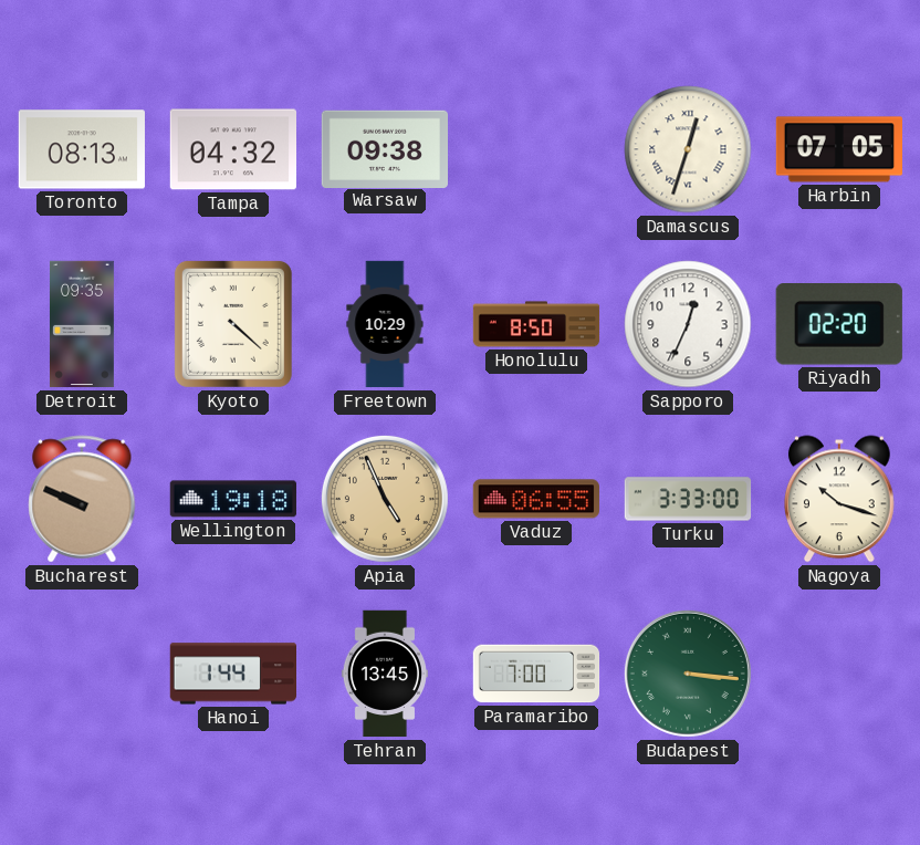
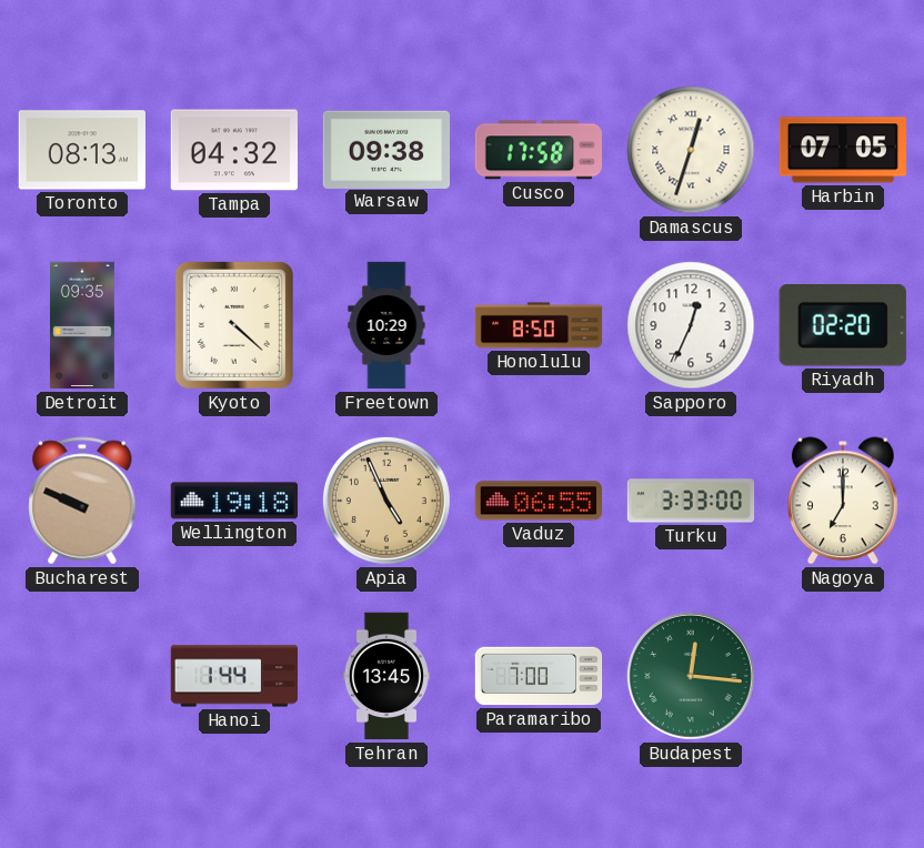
Cusco: none -> 17:58 (539, 150)
Nagoya: 10:18 -> 7:00 (844, 501)
Budapest: 3:16 -> 12:16 (691, 676)
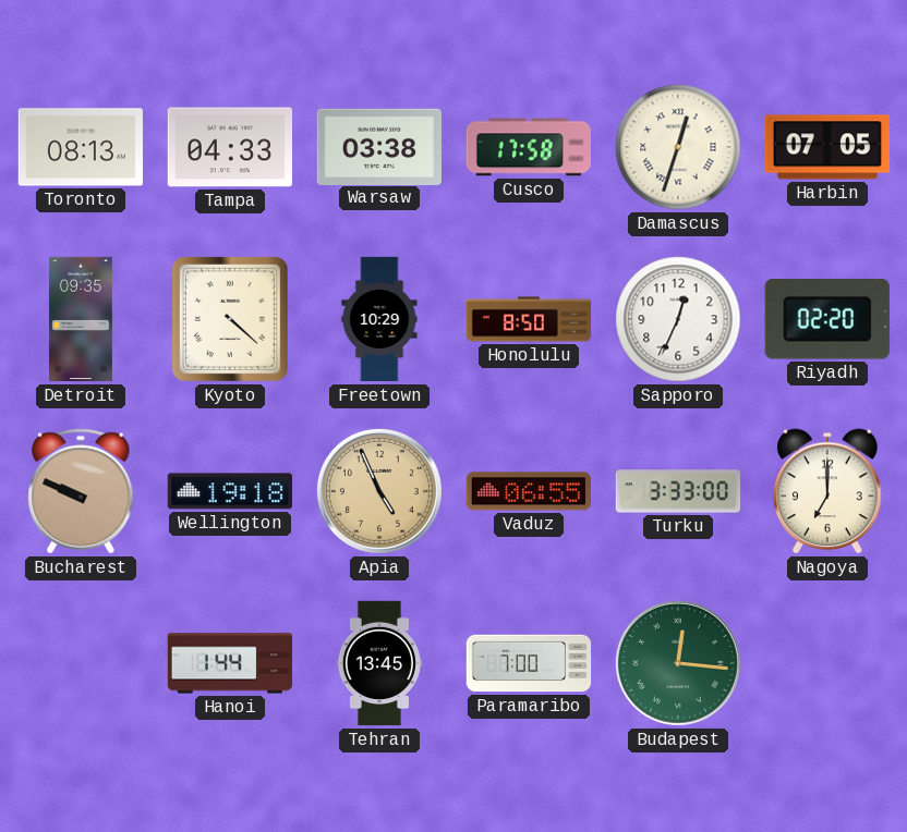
Tampa: 04:32 -> 04:33 (229, 147)
Warsaw: 09:38 -> 03:38 (378, 146)
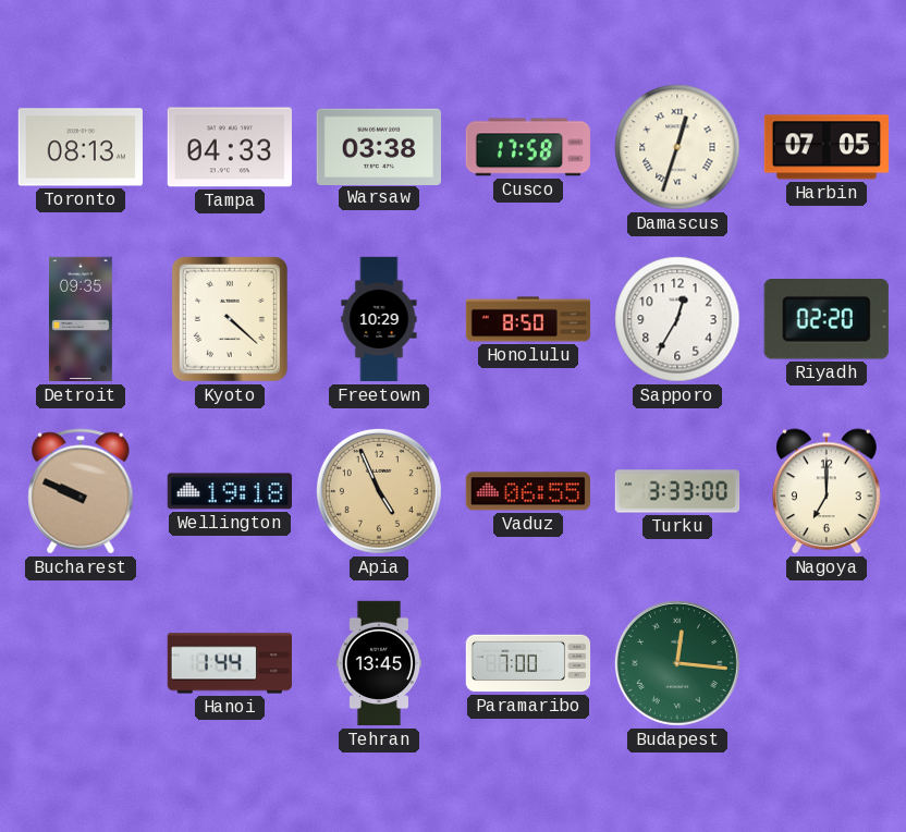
Sapporo: 12:34 -> 12:35 (677, 319)
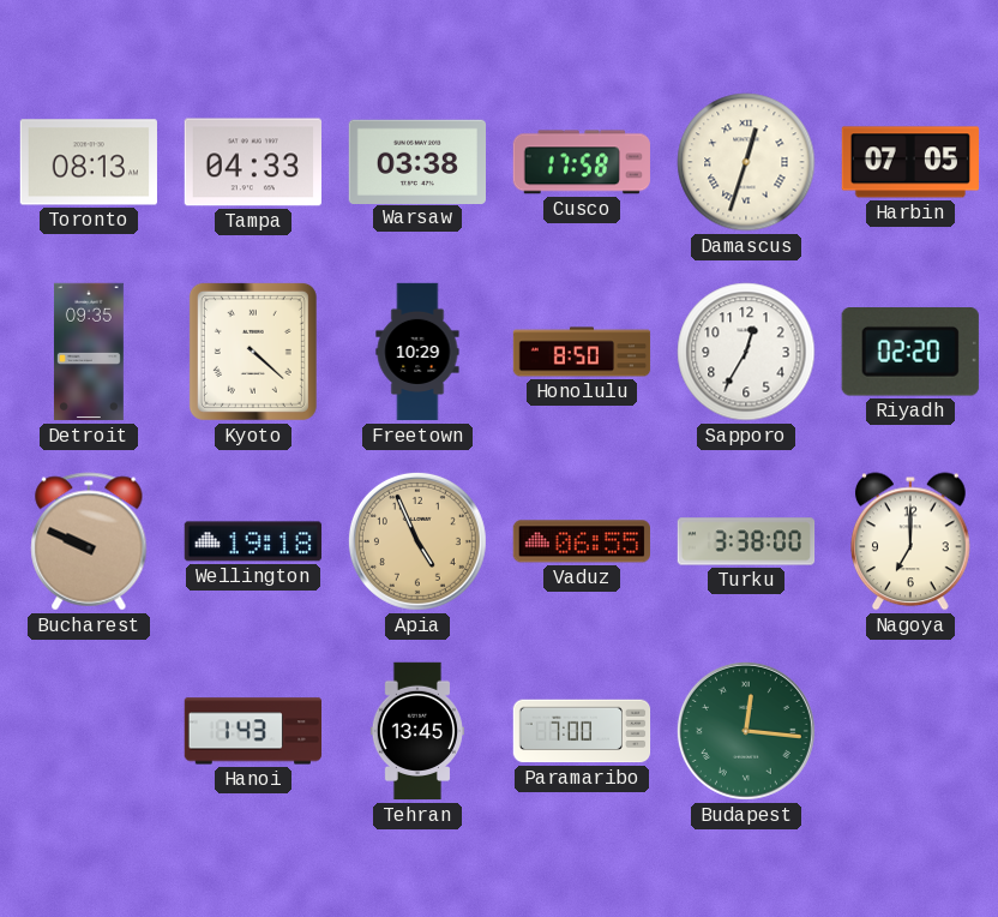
Turku: 3:33 -> 3:38 (746, 541)
Hanoi: 1:44 -> 1:43 (252, 731)
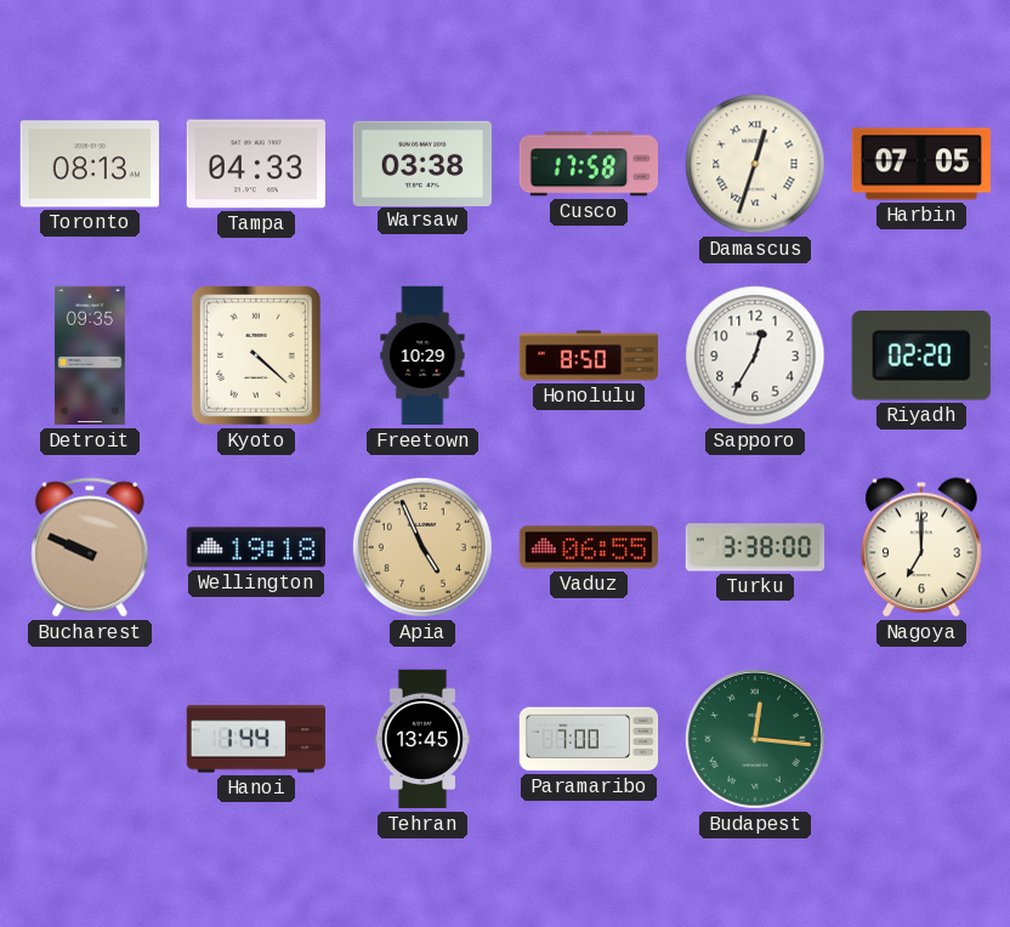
Hanoi: 1:43 -> 1:44 (255, 739)
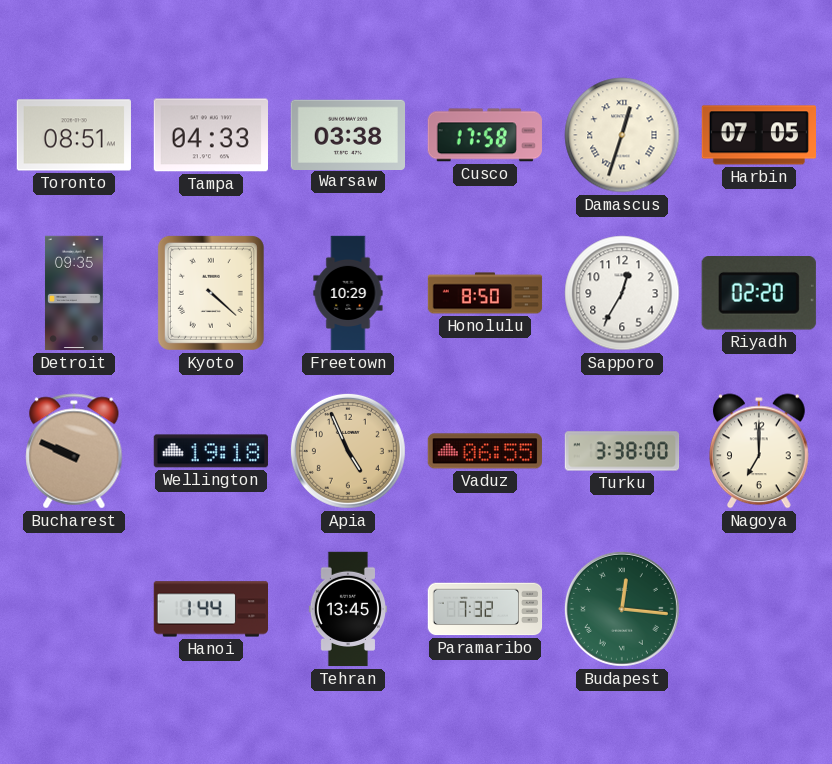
Toronto: 08:13 -> 08:51 (74, 135)
Paramaribo: 7:00 -> 7:32 (485, 609)
